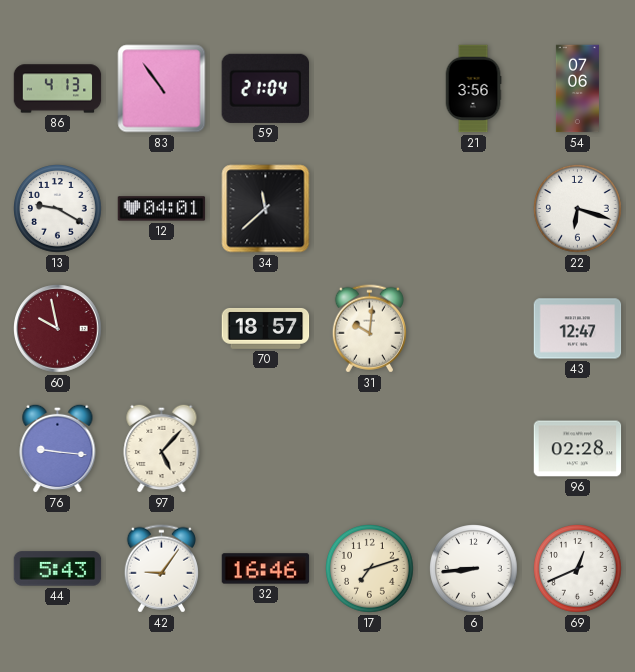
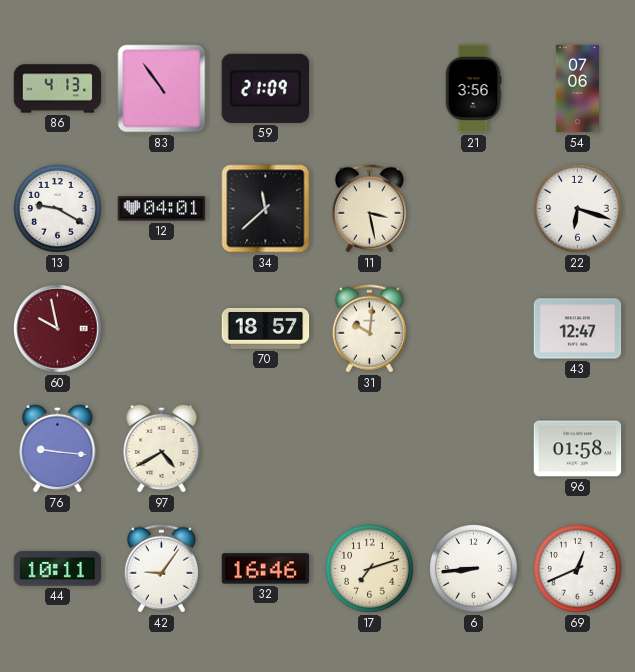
59: 21:04 -> 21:09 (265, 88)
11: none -> 3:28 (369, 209)
97: 5:07 -> 4:40 (162, 448)
96: 02:28 -> 01:58 (578, 449)
44: 5:43 -> 10:11 (58, 569)
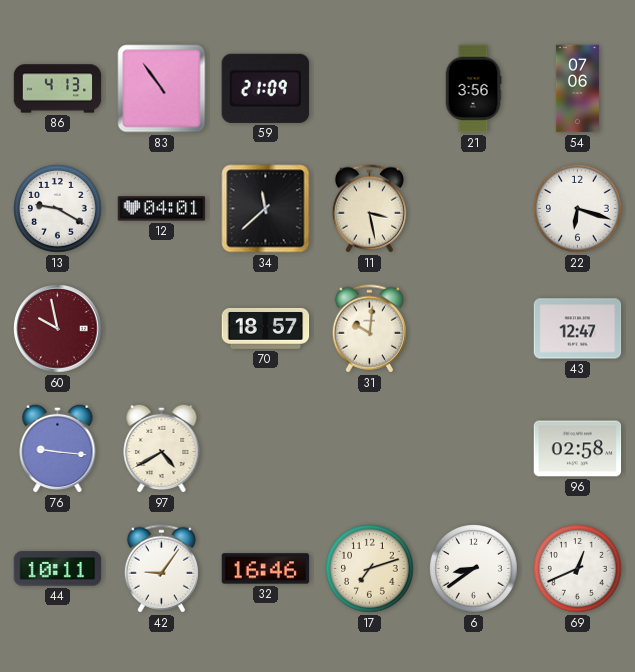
96: 01:58 -> 02:58 (578, 449)
6: 8:44 -> 8:39 (474, 569)
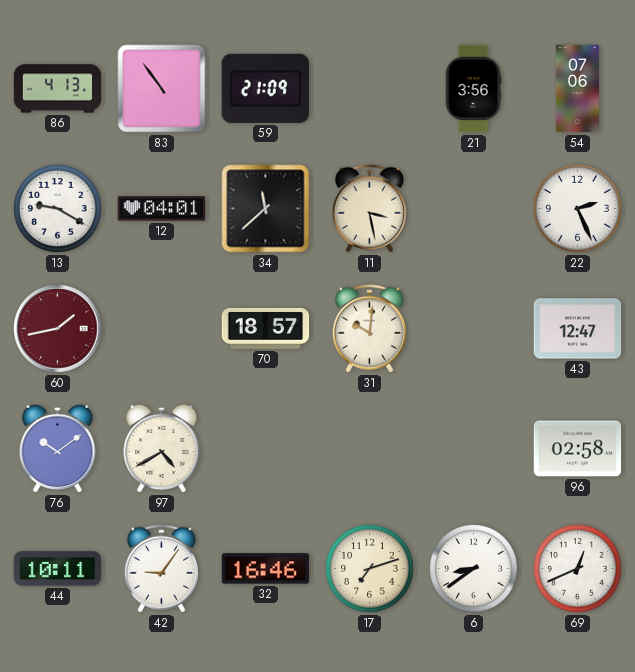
22: 6:18 -> 2:26 (578, 209)
60: 9:58 -> 1:43 (58, 329)
76: 9:16 -> 10:09 (58, 448)
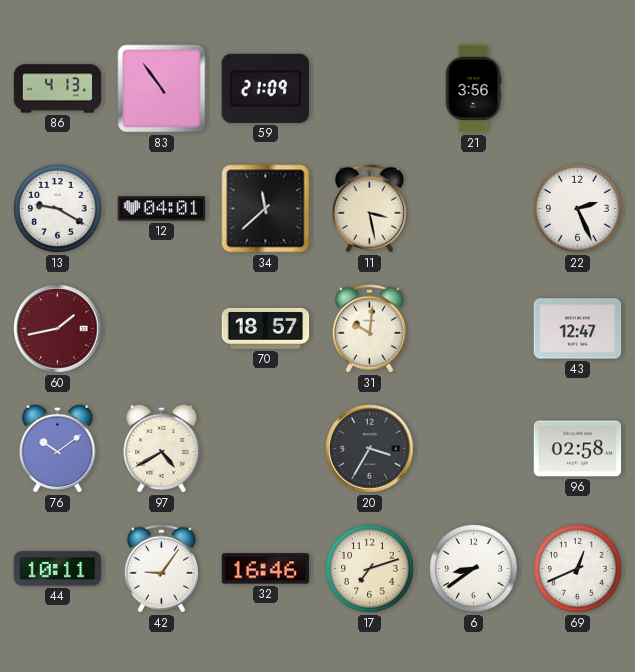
54: 07:06 -> none (577, 89)
20: none -> 3:35 (370, 449)
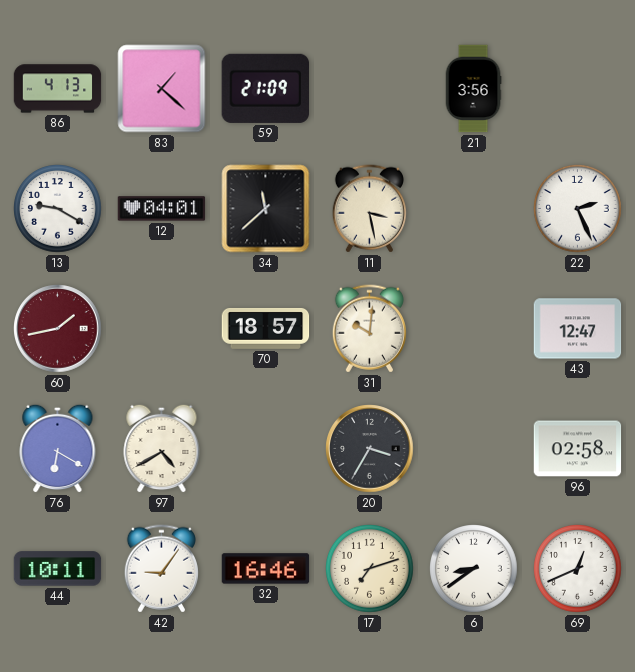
83: 10:54 -> 1:22 (162, 89)
76: 10:09 -> 6:20 (58, 448)
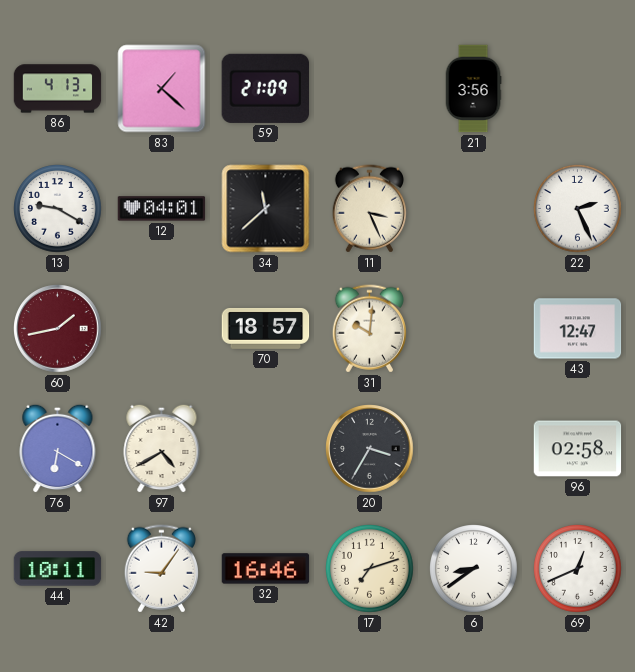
11: 3:28 -> 3:26 (369, 209)
